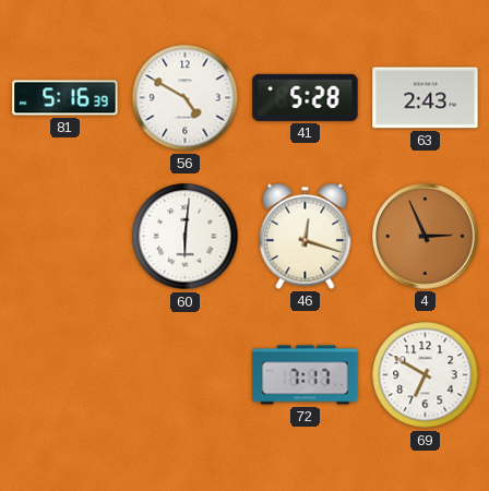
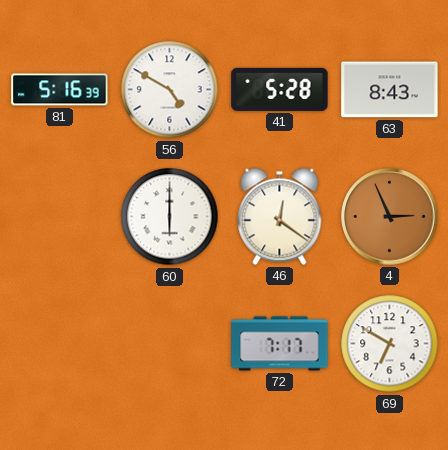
63: 2:43 -> 8:43 (390, 90)
60: 6:01 -> 6:00 (170, 217)
46: 12:18 -> 12:21 (280, 216)
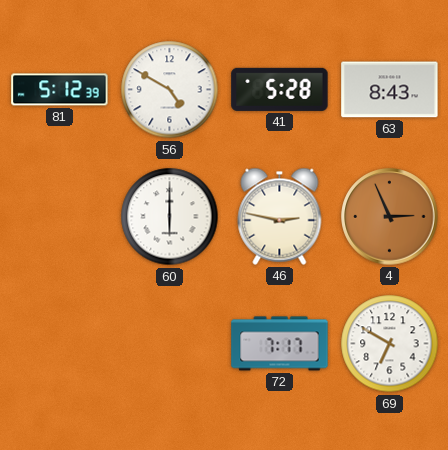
81: 5:16 -> 5:12 (60, 90)
46: 12:21 -> 2:47 (280, 216)
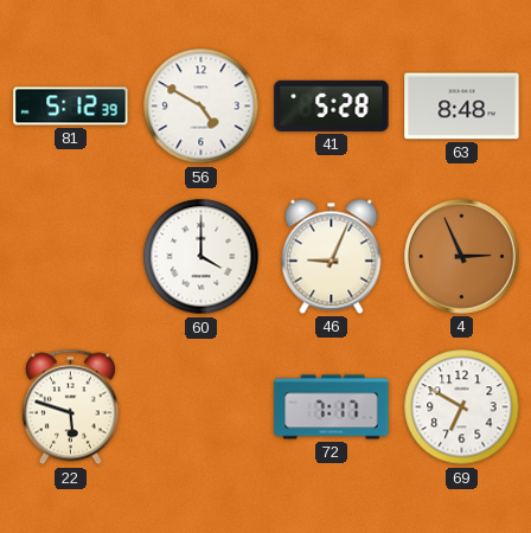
63: 8:43 -> 8:48 (462, 107)
60: 6:00 -> 4:00 (201, 257)
46: 2:47 -> 9:04 (332, 256)
22: none -> 5:48 (70, 407)
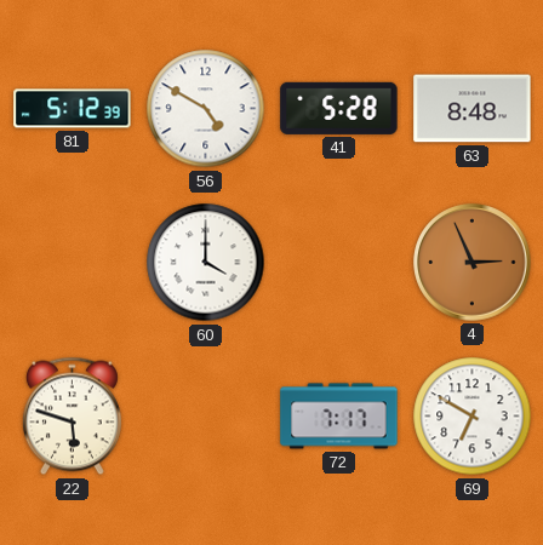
46: 9:04 -> none (332, 256)
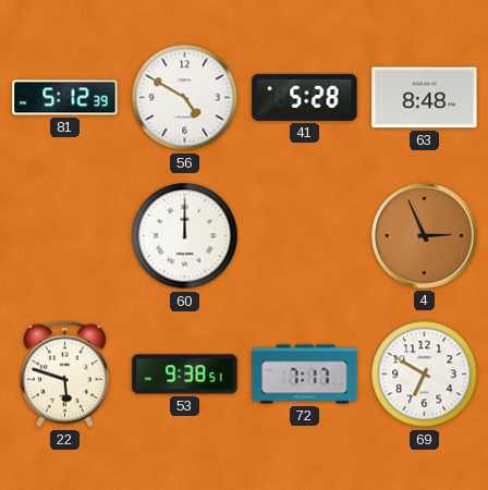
60: 4:00 -> 12:00 (185, 236)
53: none -> 9:38 (185, 375)
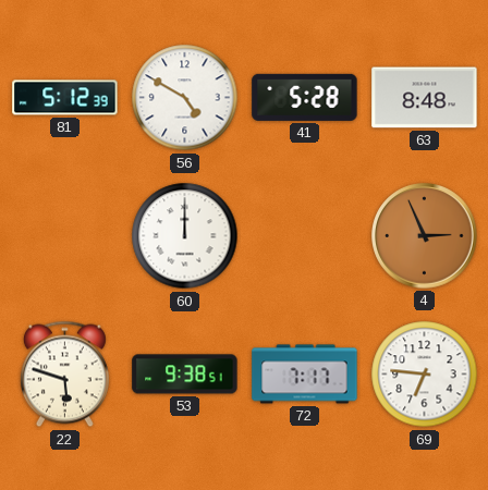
69: 6:50 -> 6:46 (425, 375)
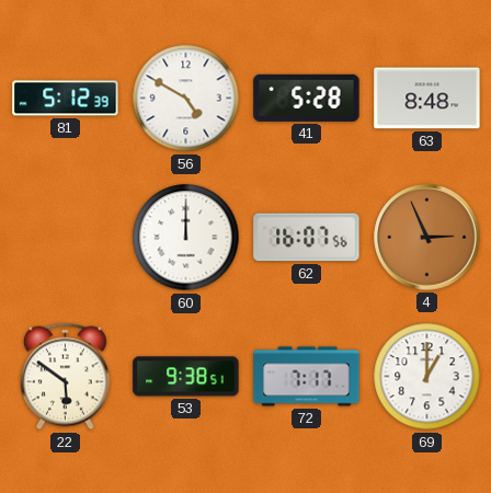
62: none -> 16:07 (307, 238)
22: 5:48 -> 5:51 (65, 377)
69: 6:46 -> 1:00 (427, 377)
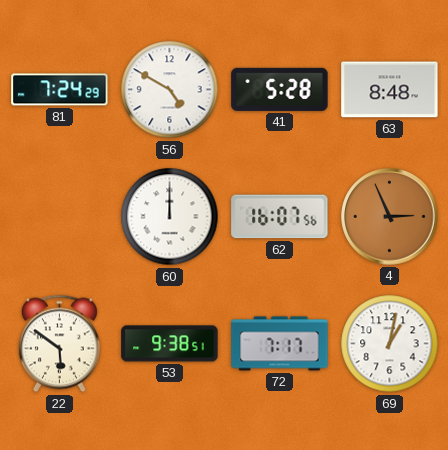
81: 5:12 -> 7:24 (60, 90)
69: 1:00 -> 1:02 (390, 344)
